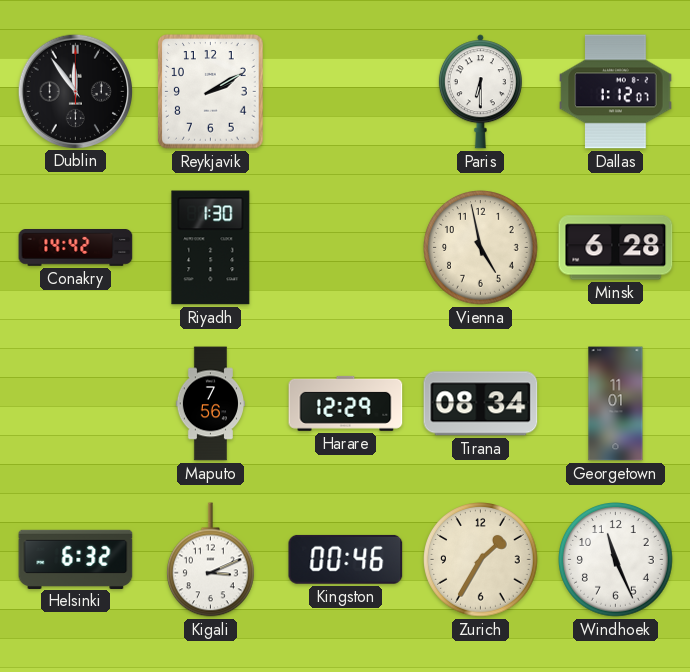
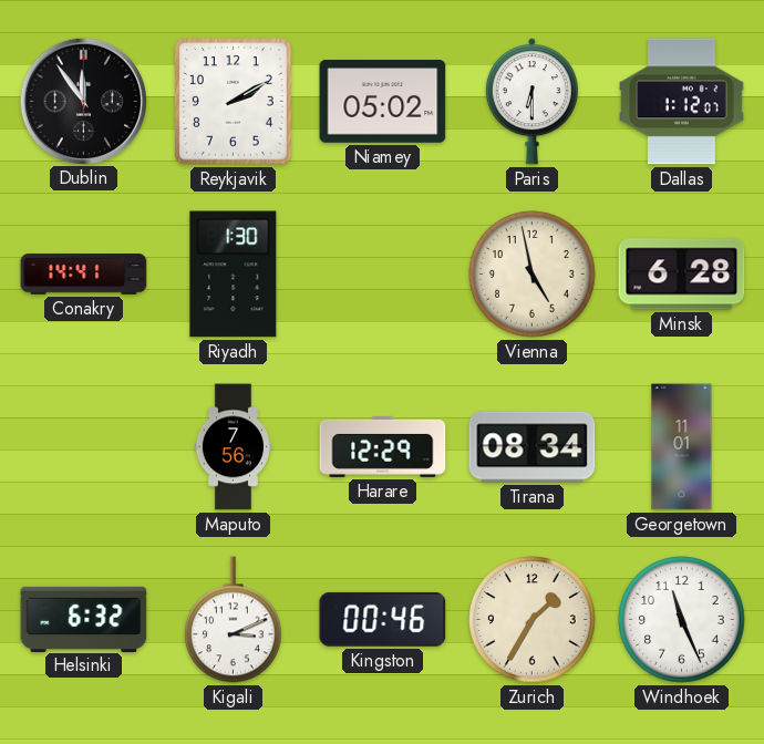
Niamey: none -> 05:02 (383, 102)
Conakry: 14:42 -> 14:41 (84, 275)
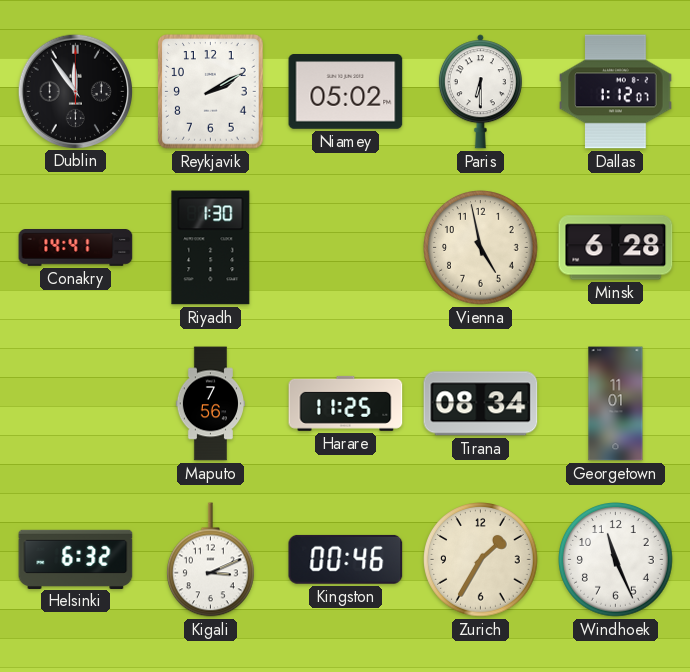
Harare: 12:29 -> 11:25 (346, 403)
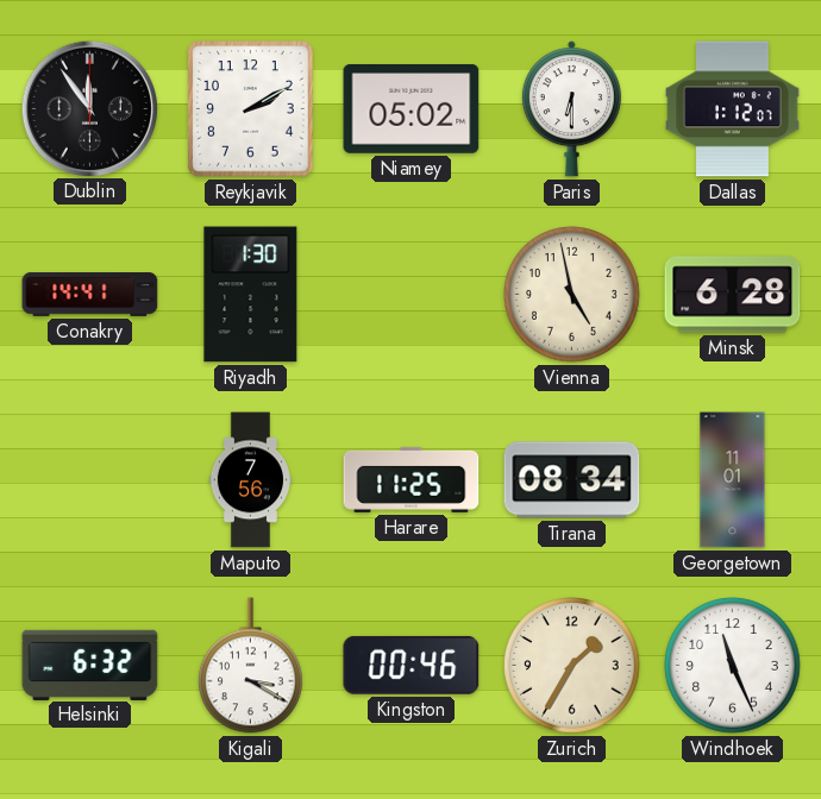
Kigali: 3:11 -> 3:20 (251, 666)
